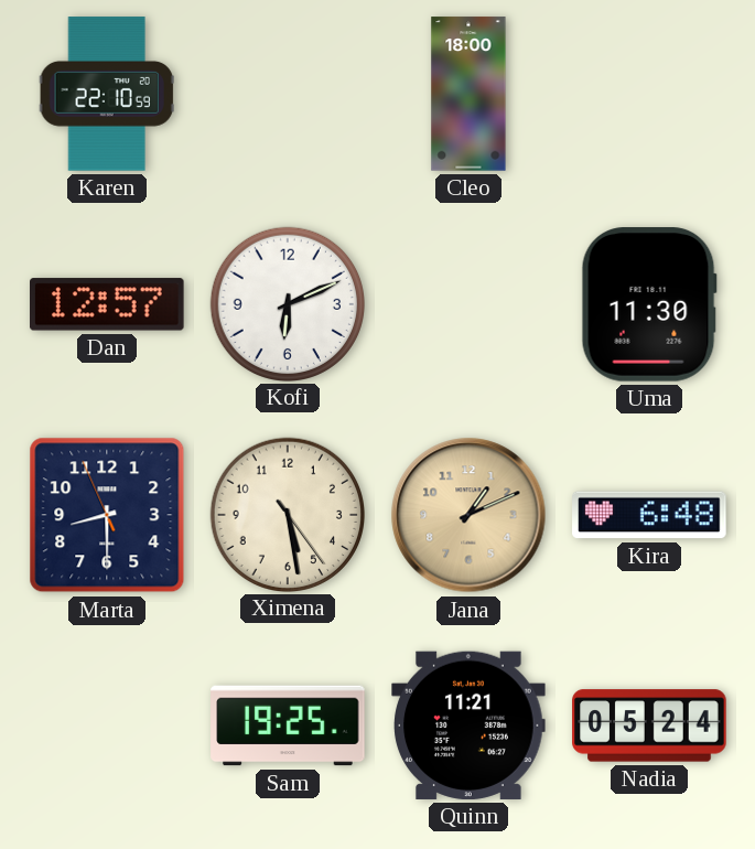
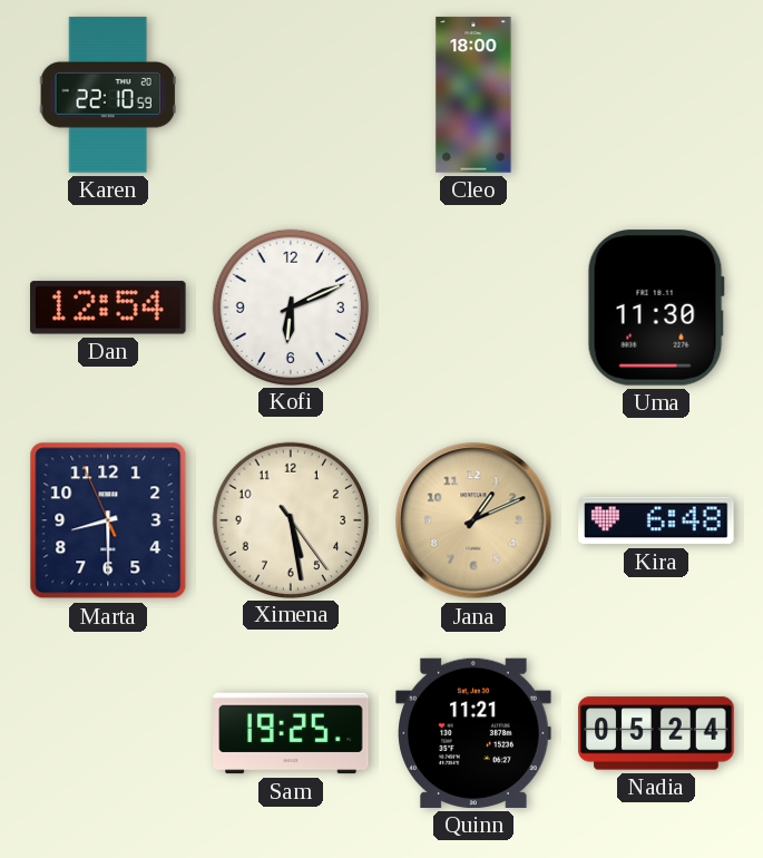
Dan: 12:57 -> 12:54 (109, 308)
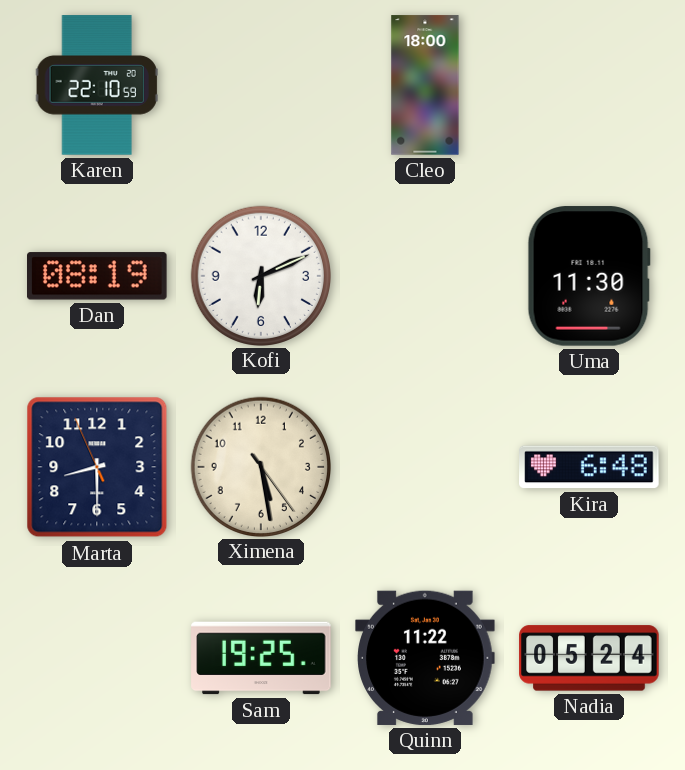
Dan: 12:54 -> 08:19 (98, 276)
Jana: 1:11 -> none (473, 520)
Quinn: 11:21 -> 11:22 (425, 658)
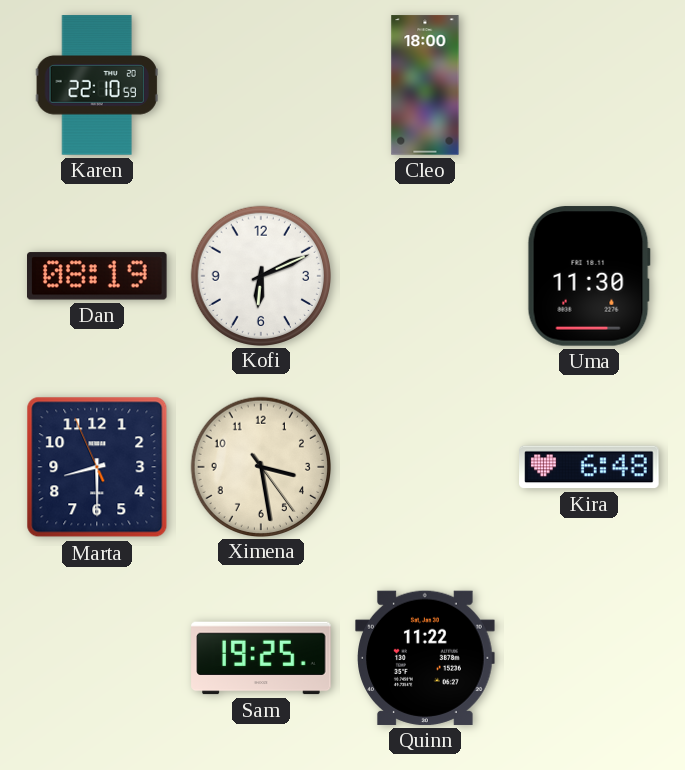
Ximena: 5:28 -> 3:28 (260, 466)
Nadia: 05:24 -> none (589, 658)
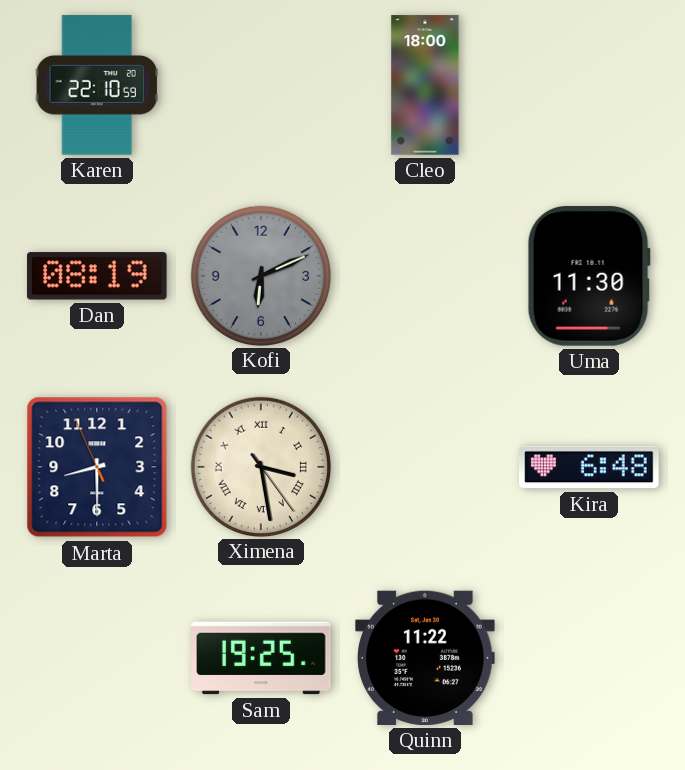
Kofi dial: white -> grey (260, 275)
Ximena numerals: Arabic -> Roman (260, 466)
